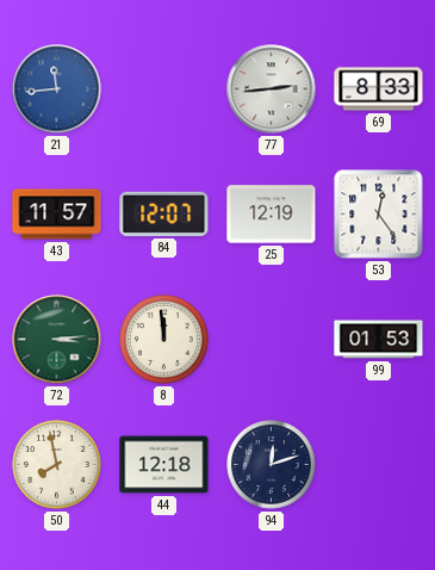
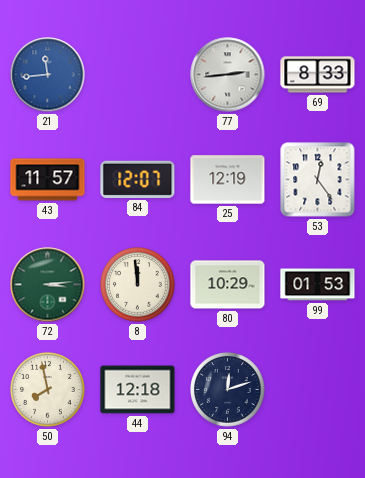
80: none -> 10:29 (228, 285)
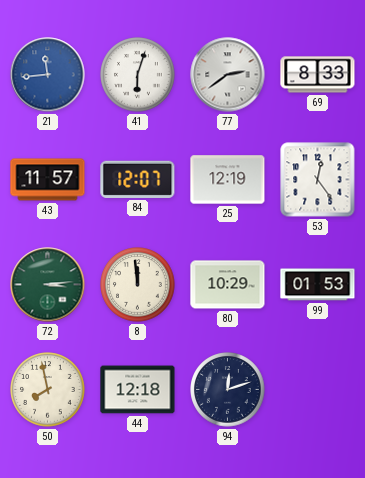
41: none -> 6:03 (138, 75)
77: 2:44 -> 2:39 (228, 75)
